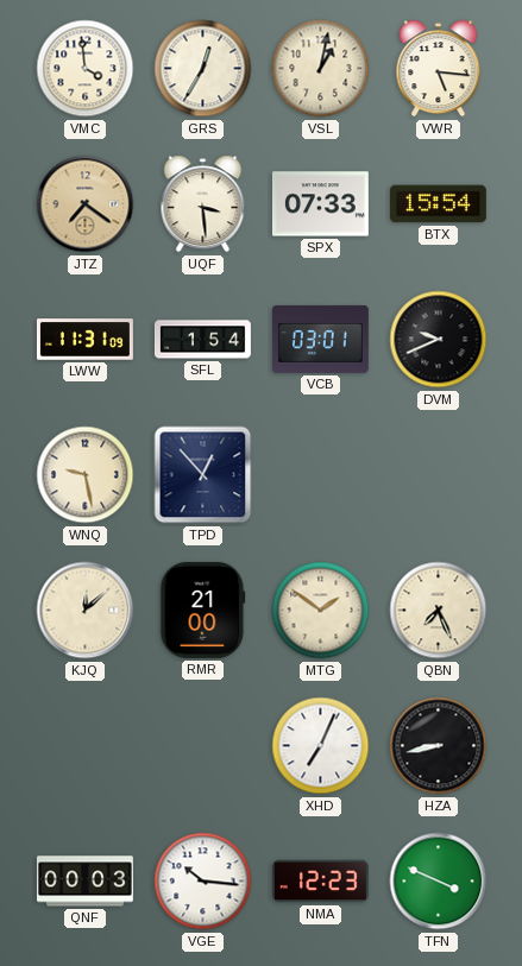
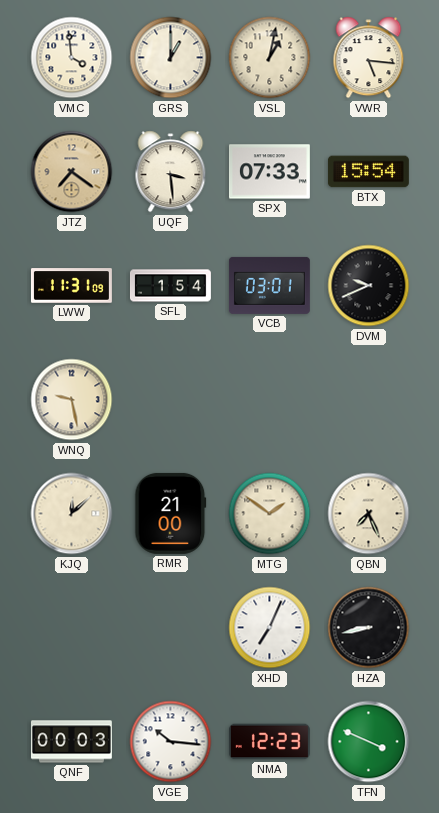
GRS: 12:35 -> 1:00 (171, 58)
TPD: 12:53 -> none (203, 475)
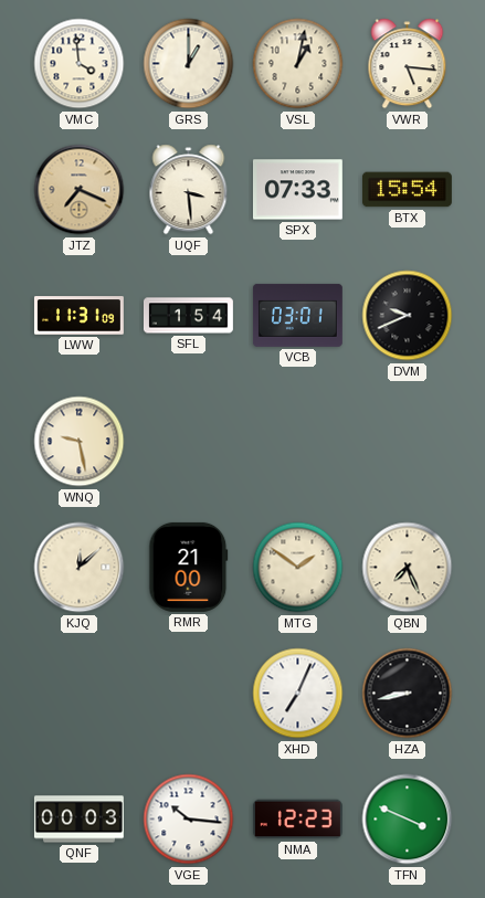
JTZ: 7:21 -> 7:19 (80, 190)
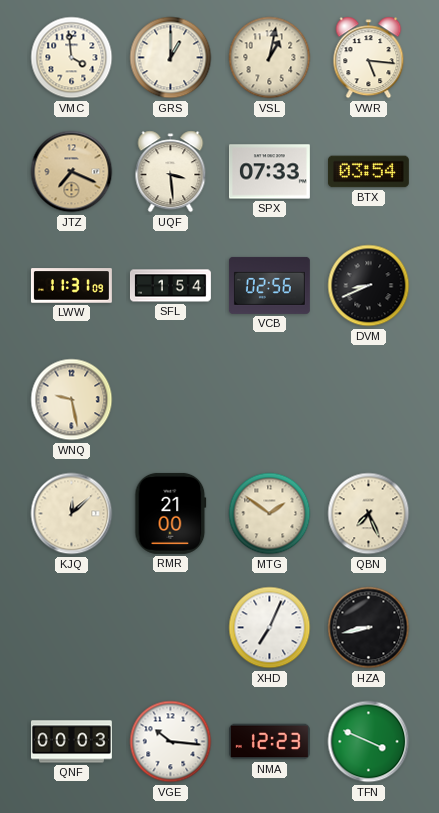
BTX: 15:54 -> 03:54 (368, 172)
VCB: 03:01 -> 02:56 (269, 285)
DVM: 9:41 -> 8:41 (369, 286)
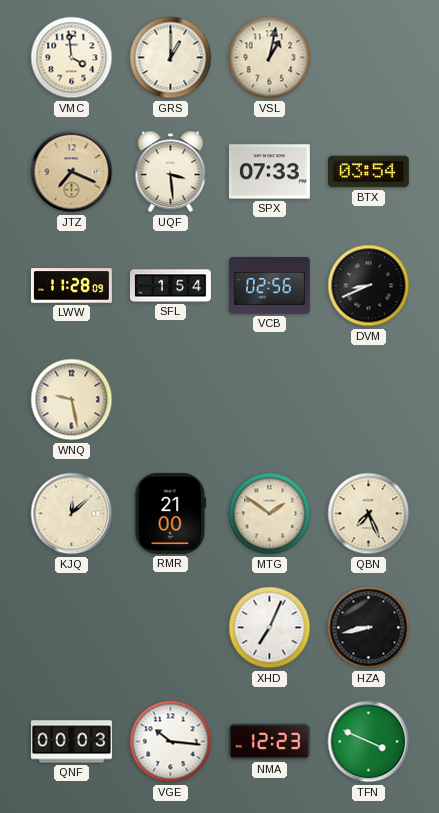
VWR: 5:16 -> none (369, 58)
LWW: 11:31 -> 11:28 (71, 286)
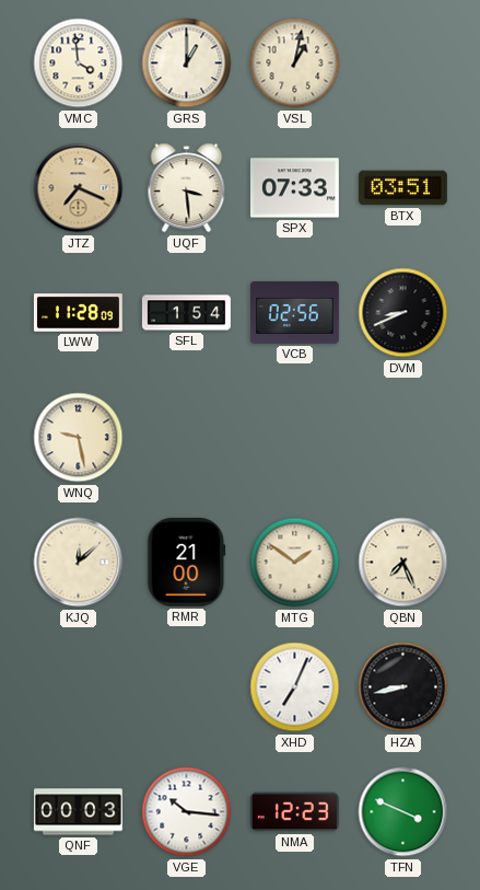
BTX: 03:54 -> 03:51 (402, 188)
